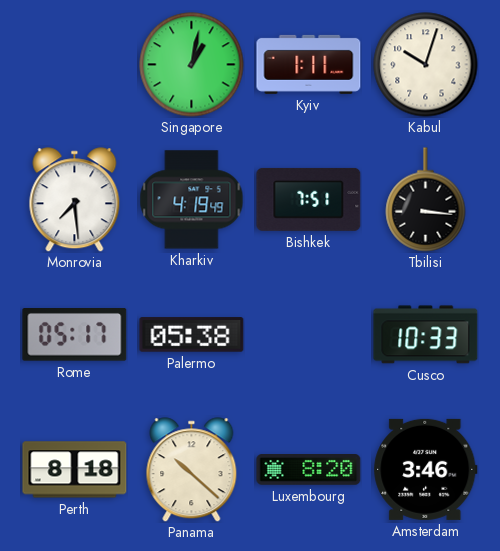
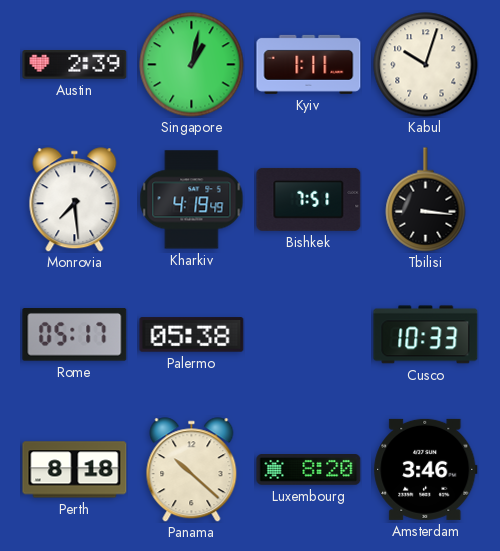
Austin: none -> 2:39 (75, 65)
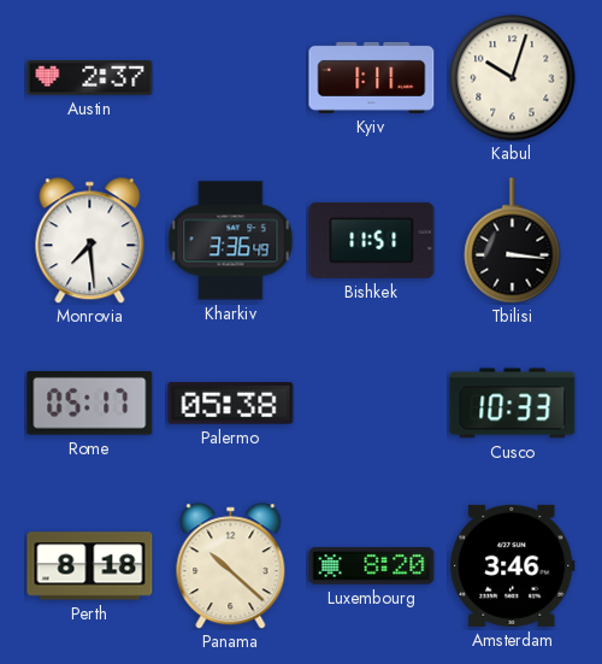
Austin: 2:39 -> 2:37 (90, 78)
Singapore: 1:02 -> none (192, 65)
Kharkiv: 4:19 -> 3:36 (231, 241)
Bishkek: 7:51 -> 11:51 (372, 240)
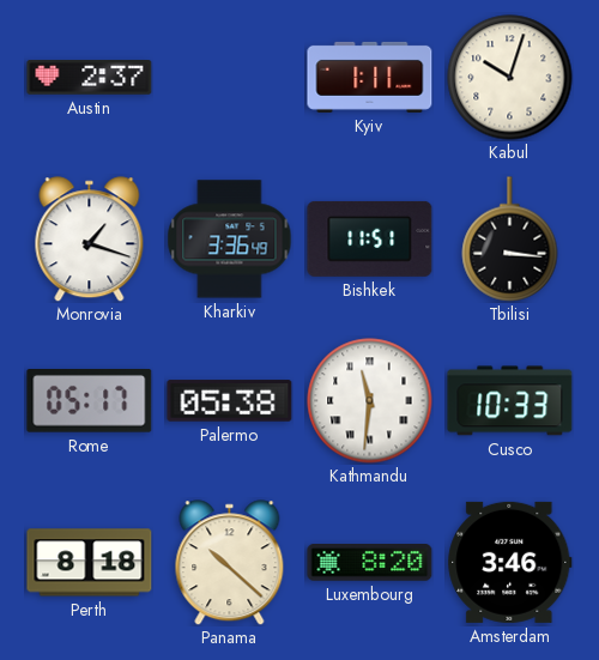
Monrovia: 7:29 -> 1:18 (90, 240)
Kathmandu: none -> 11:31 (370, 401)
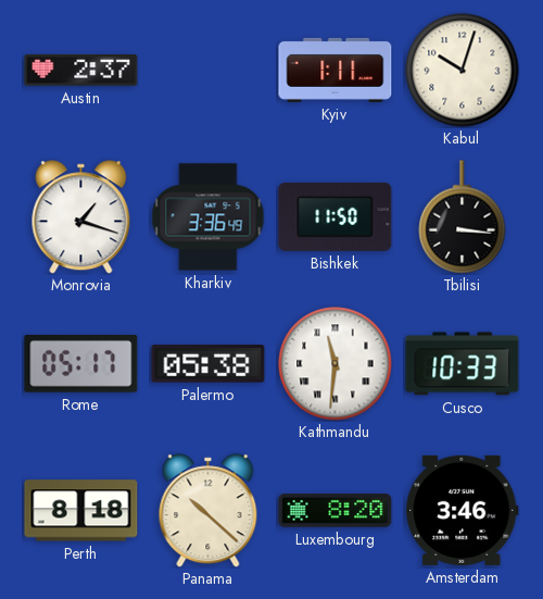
Bishkek: 11:51 -> 11:50 (336, 216)
